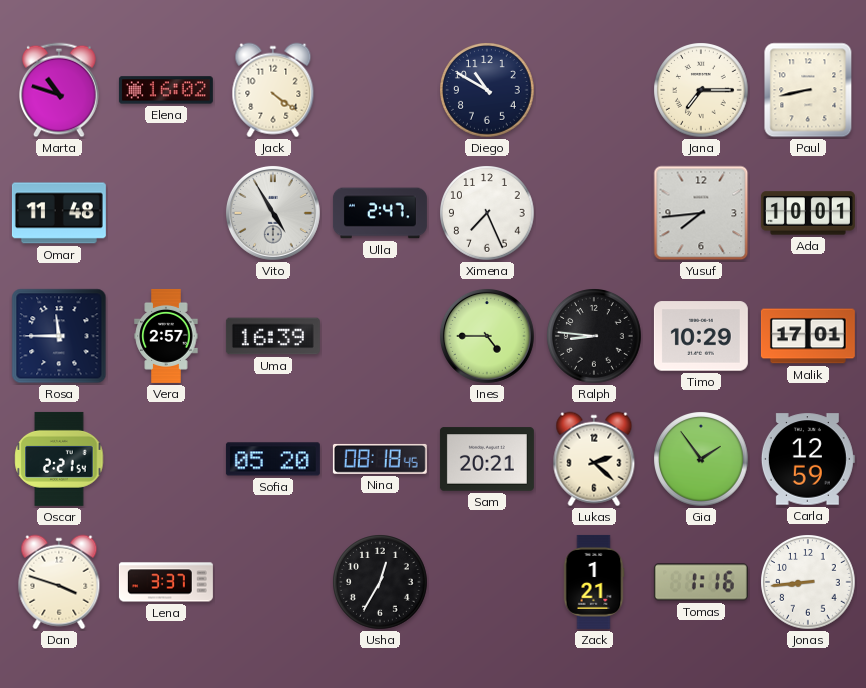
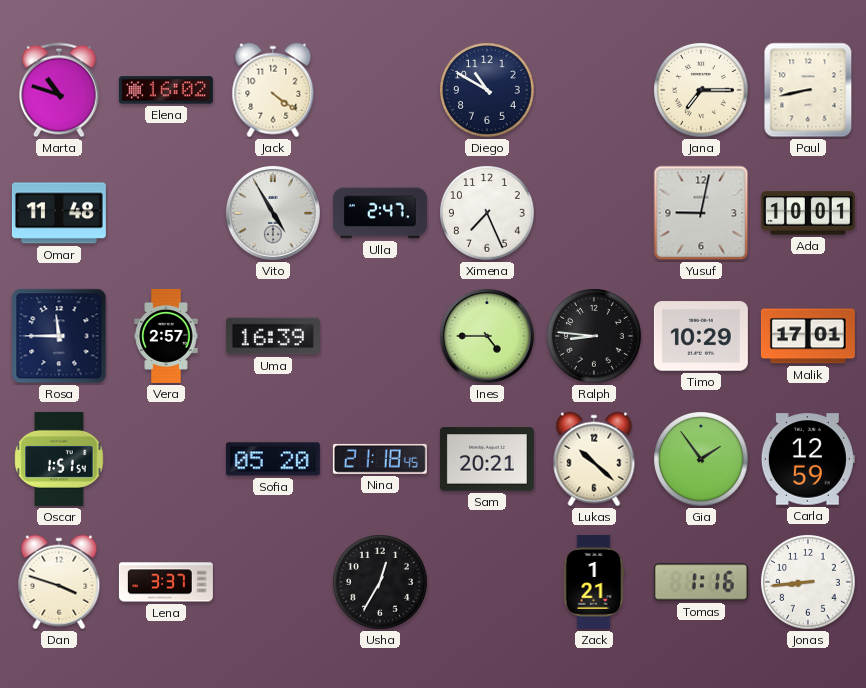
Yusuf: 7:44 -> 9:02 (701, 213)
Oscar: 2:21 -> 1:51 (59, 459)
Nina: 08:18 -> 21:18 (380, 459)
Lukas: 2:22 -> 10:22 (594, 459)
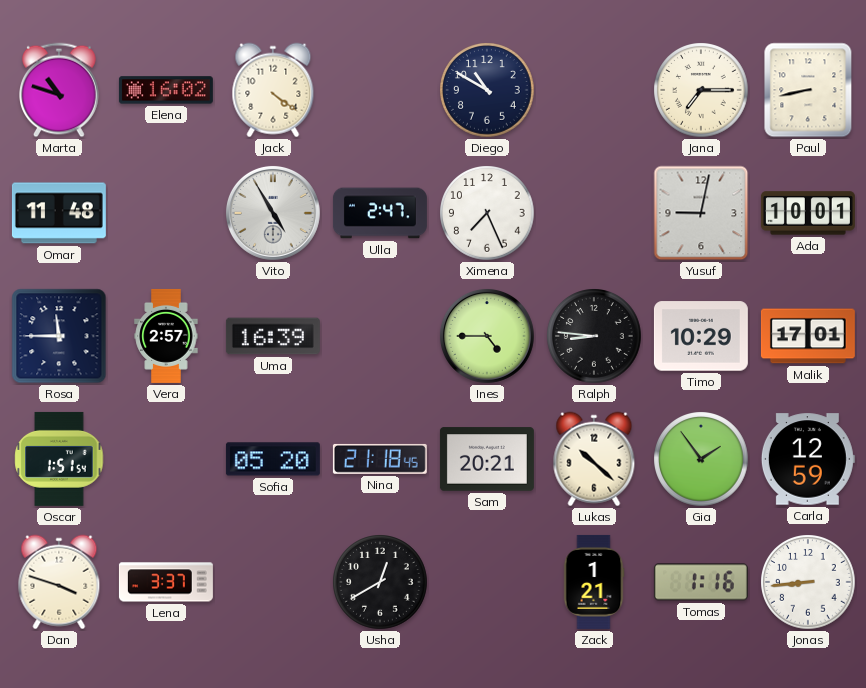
Usha: 12:35 -> 12:40 (380, 582)
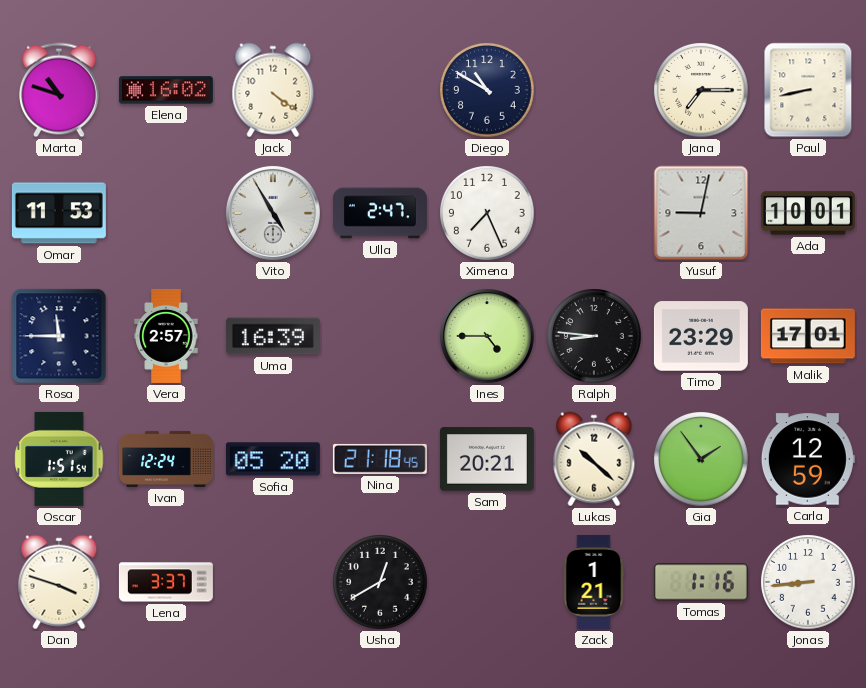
Omar: 11:48 -> 11:53 (59, 213)
Timo: 10:29 -> 23:29 (701, 336)
Ivan: none -> 12:24 (166, 459)
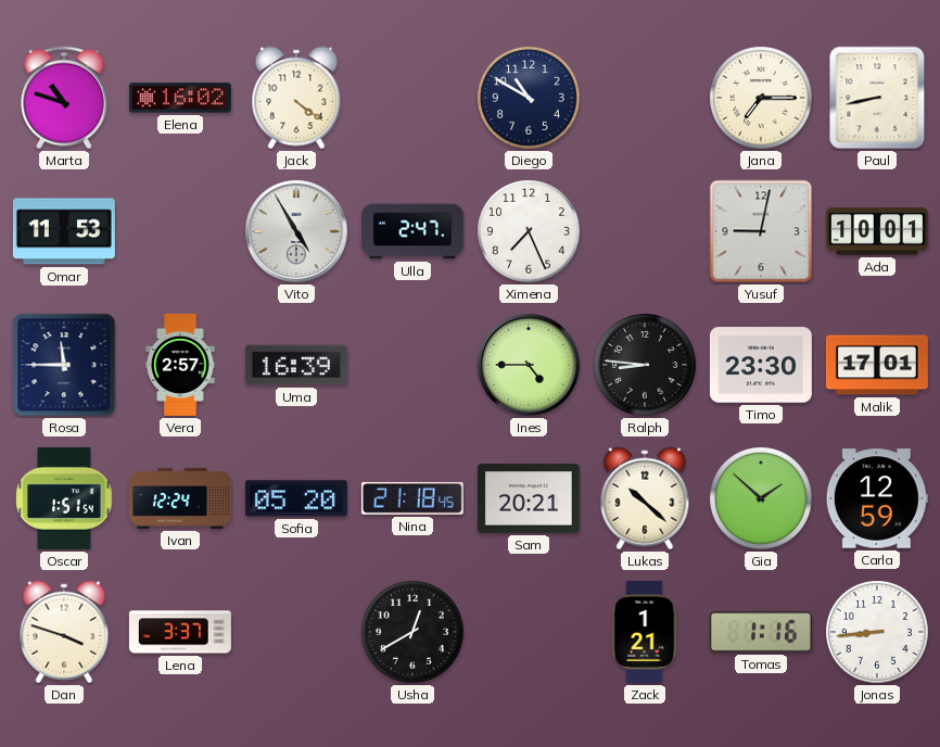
Timo: 23:29 -> 23:30 (761, 365)
Gia: 1:54 -> 1:52 (761, 498)
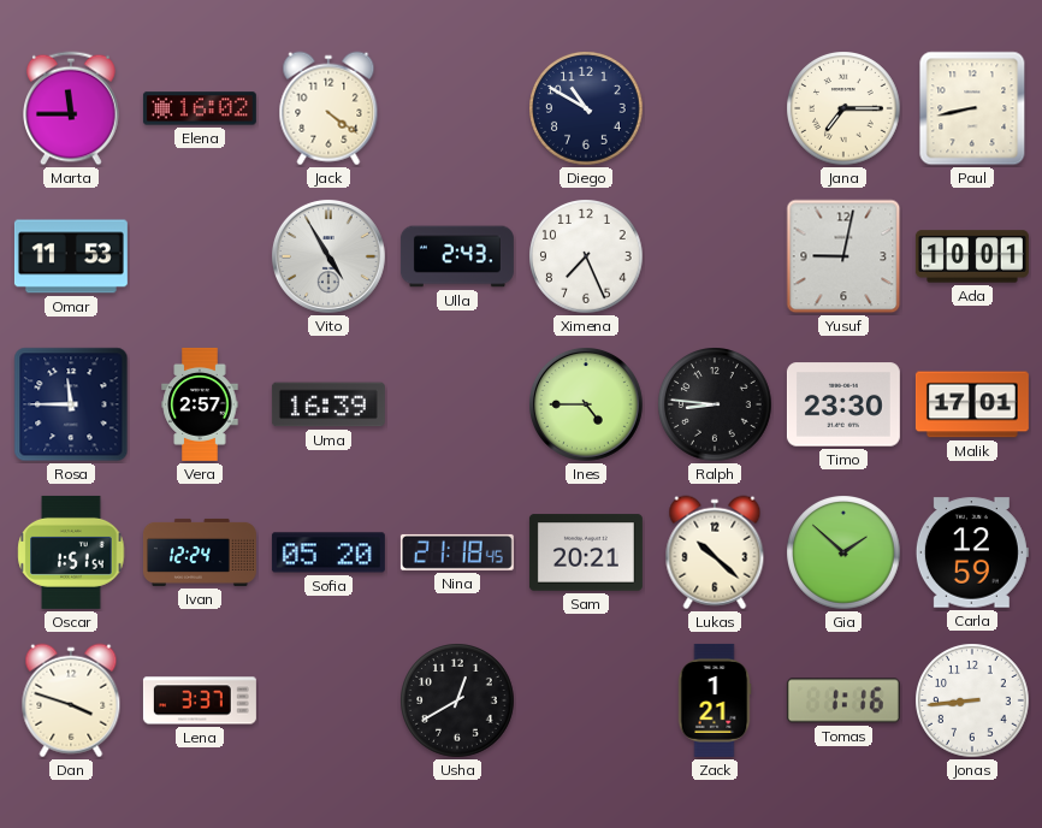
Marta: 10:48 -> 11:45 (72, 108)
Ulla: 2:47 -> 2:43 (457, 256)
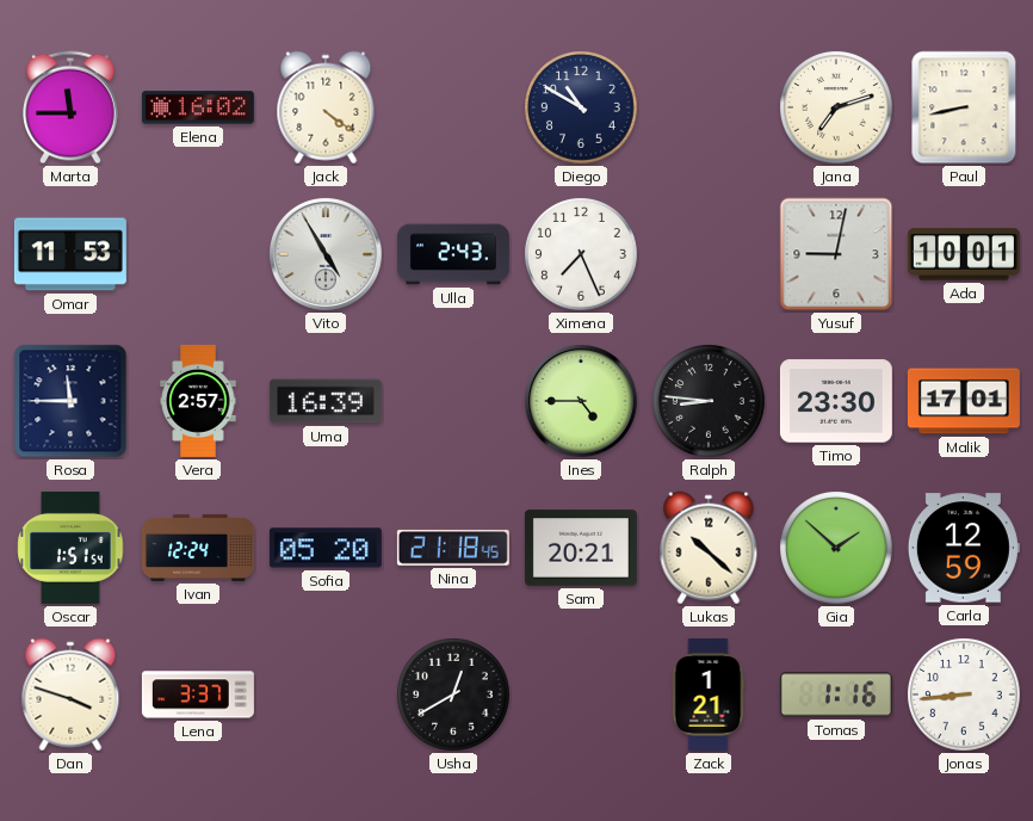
Jana: 7:15 -> 7:12 (836, 107)
